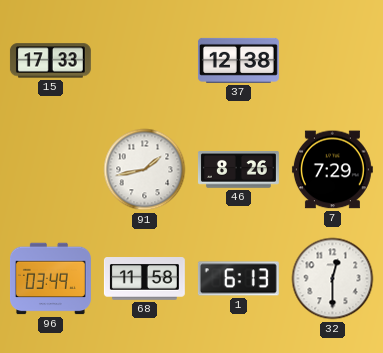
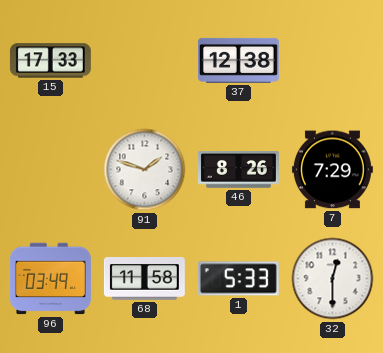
91: 1:43 -> 1:48 (145, 170)
1: 6:13 -> 5:33 (238, 279)
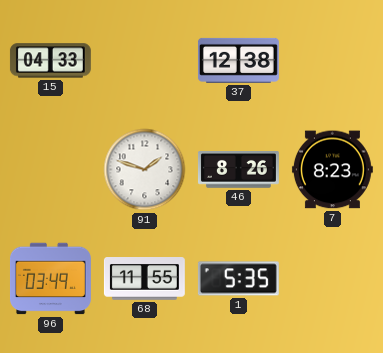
15: 17:33 -> 04:33 (50, 61)
7: 7:29 -> 8:23 (332, 170)
68: 11:58 -> 11:55 (144, 279)
1: 5:33 -> 5:35 (238, 279)
32: 12:30 -> none (333, 279)
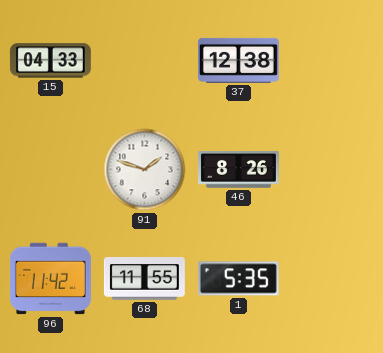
7: 8:23 -> none (332, 170)
96: 03:49 -> 11:42 (50, 279)
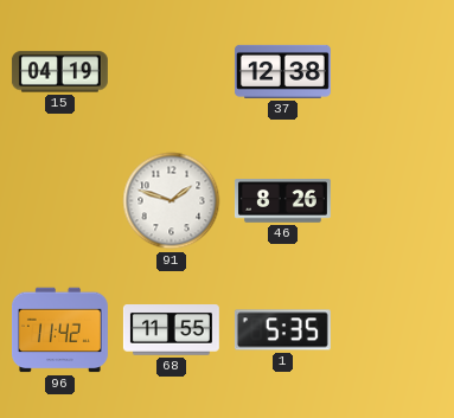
15: 04:33 -> 04:19 (59, 72)
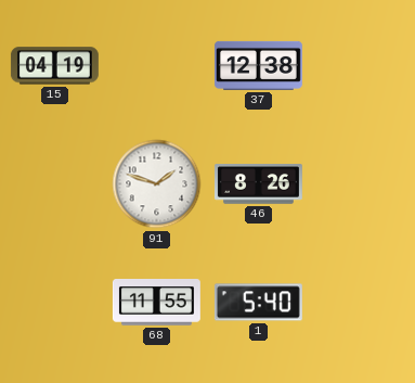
96: 11:42 -> none (59, 330)
1: 5:35 -> 5:40 (258, 303)
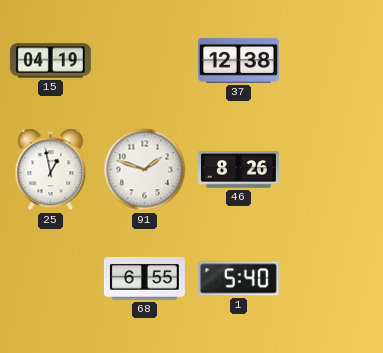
25: none -> 12:58 (51, 170)
68: 11:55 -> 6:55 (144, 279)
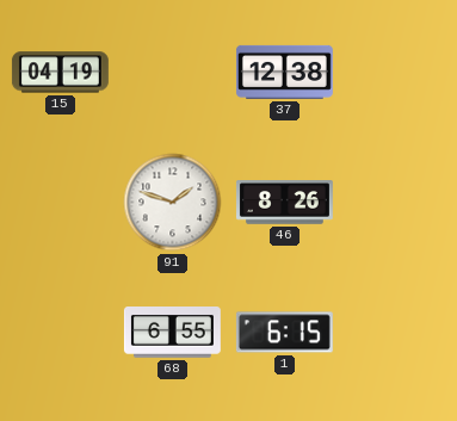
25: 12:58 -> none (51, 170)
1: 5:40 -> 6:15 (284, 333)
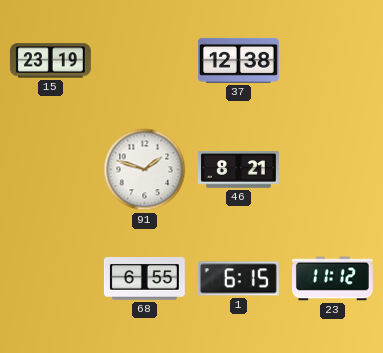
15: 04:19 -> 23:19 (50, 61)
46: 8:26 -> 8:21 (238, 170)
23: none -> 11:12 (332, 279)
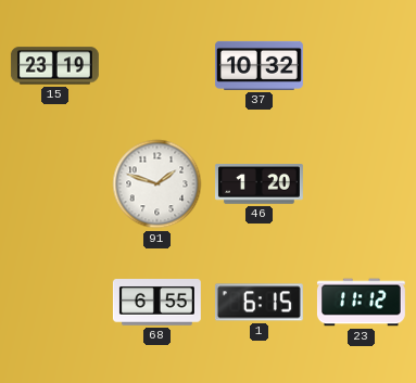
37: 12:38 -> 10:32 (259, 65)
46: 8:21 -> 1:20 (259, 184)
